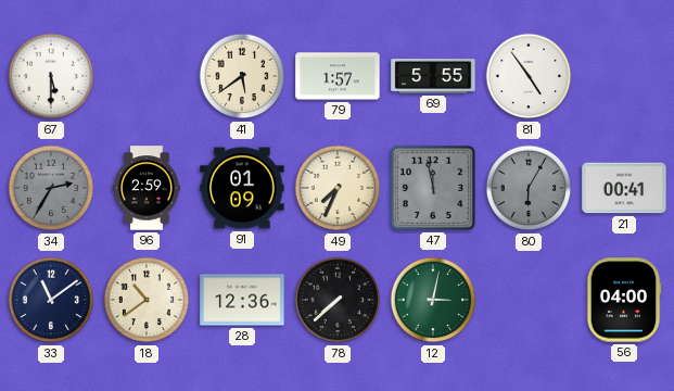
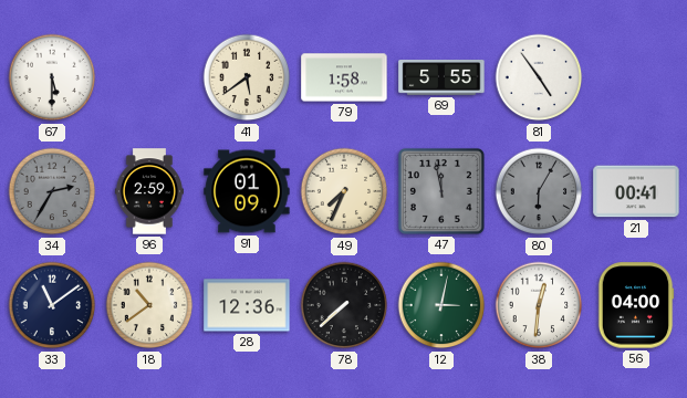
79: 1:57 -> 1:58 (344, 77)
38: none -> 12:31 (539, 305)
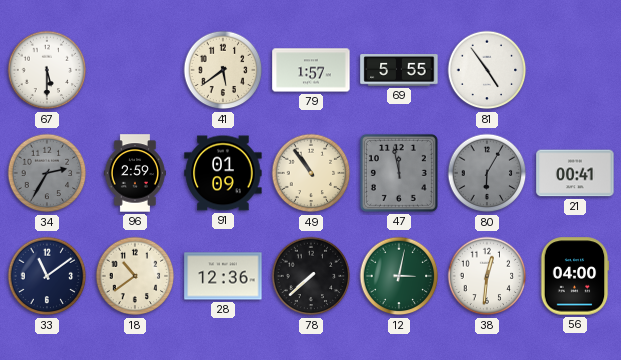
79: 1:58 -> 1:57 (311, 70)
49: 7:34 -> 10:54 (311, 173)
